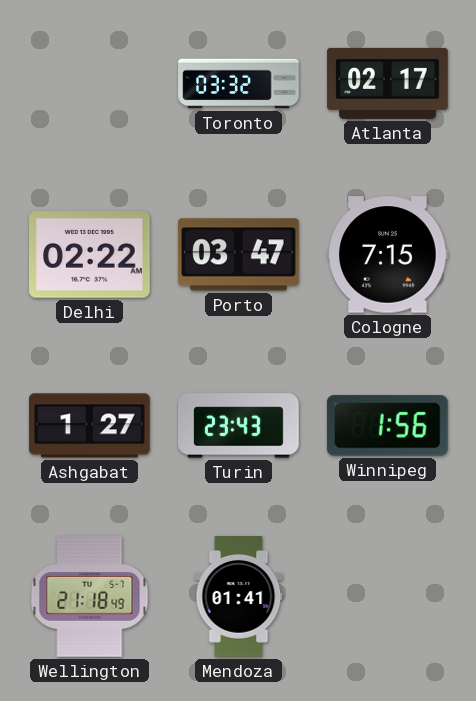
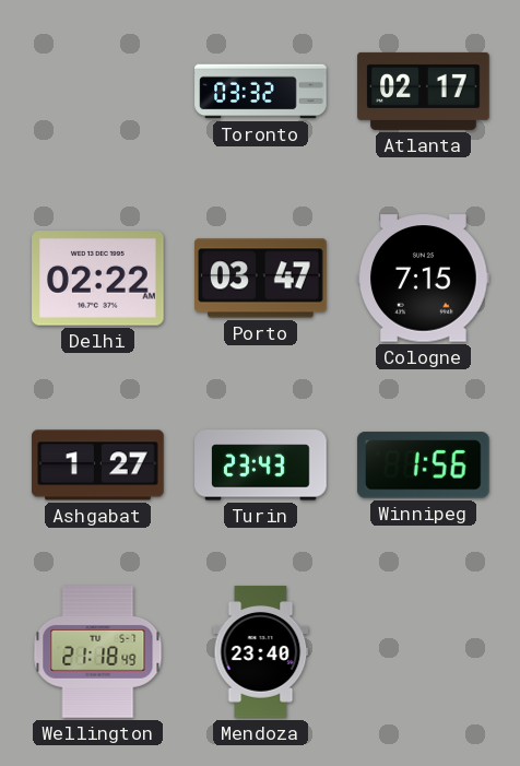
Mendoza: 01:41 -> 23:40 (261, 652)
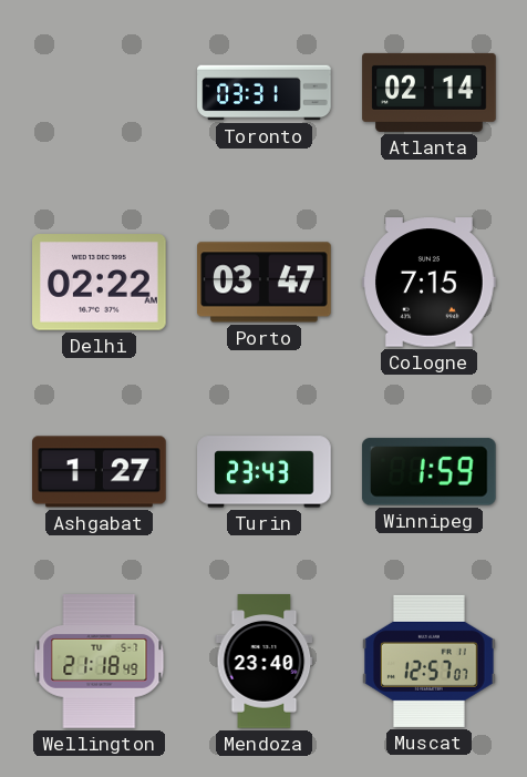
Toronto: 03:32 -> 03:31 (265, 93)
Atlanta: 02:17 -> 02:14 (430, 92)
Winnipeg: 1:56 -> 1:59 (428, 472)
Muscat: none -> 12:57 (430, 661)
